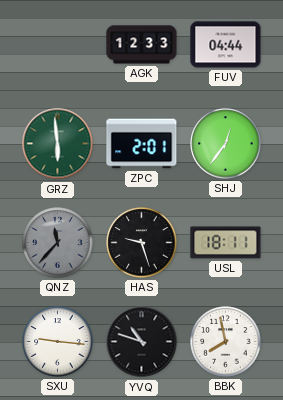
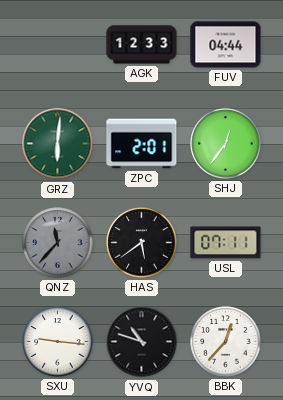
GRZ: 5:59 -> 6:01 (58, 144)
HAS: 9:27 -> 5:39 (142, 243)
USL: 18:11 -> 07:11 (226, 243)
BBK: 7:58 -> 12:37 (226, 342)
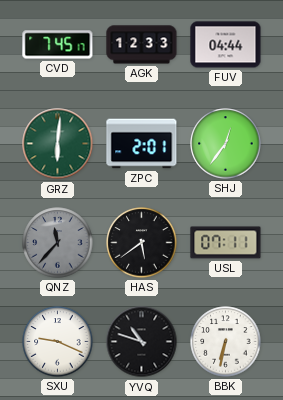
CVD: none -> 7:45 (58, 45)
SXU: 9:16 -> 9:19 (58, 342)
BBK: 12:37 -> 6:32 (226, 342)
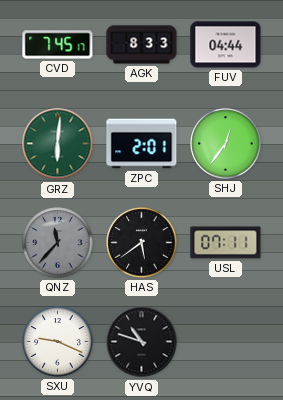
AGK: 12:33 -> 8:33 (142, 45)
BBK: 6:32 -> none (226, 342)
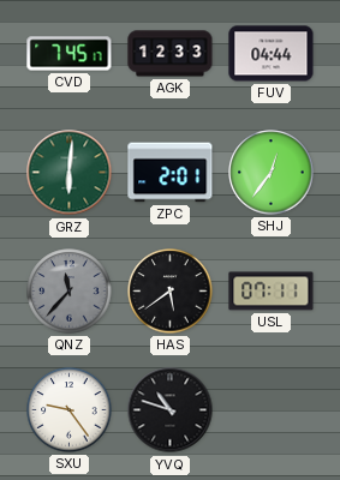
AGK: 8:33 -> 12:33 (171, 54)
SXU: 9:19 -> 9:24 (70, 410)
